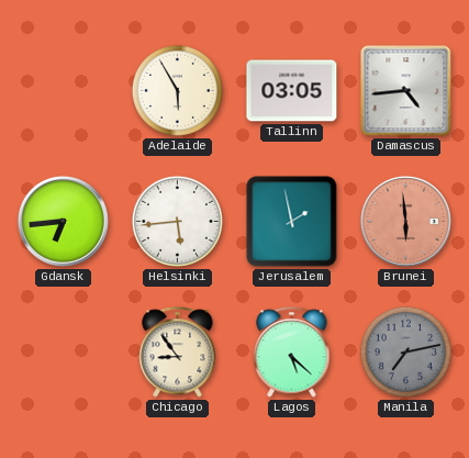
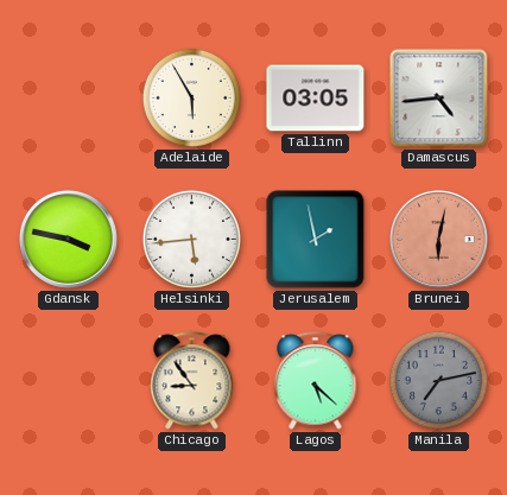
Gdansk: 6:44 -> 3:47 (68, 239)
Brunei: 5:59 -> 6:02 (438, 239)
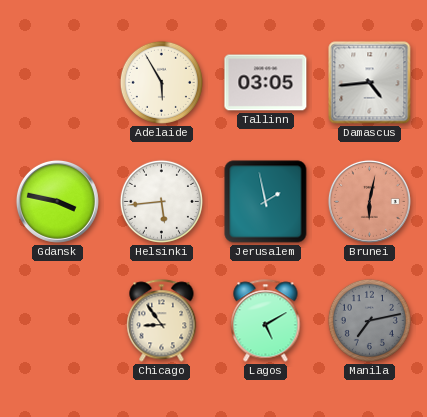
Lagos: 5:22 -> 5:10 (266, 321)
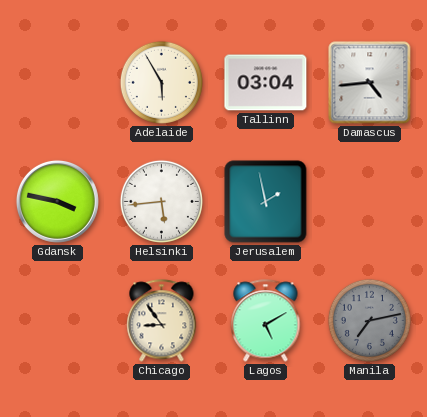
Tallinn: 03:05 -> 03:04 (266, 83)
Brunei: 6:02 -> none (369, 201)
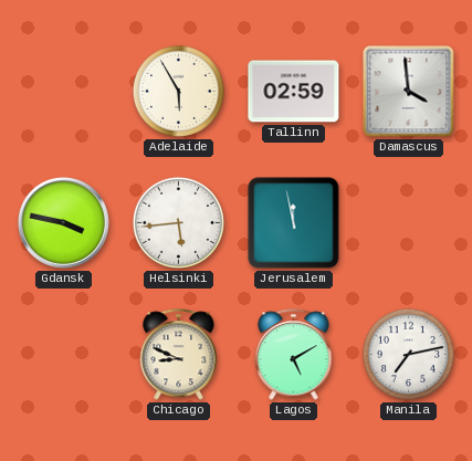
Tallinn: 03:04 -> 02:59 (294, 92)
Damascus: 4:44 -> 3:59 (409, 92)
Jerusalem: 1:58 -> 11:58 (294, 223)
Chicago: 8:54 -> 8:49 (179, 355)
Manila dial: grey -> white (408, 354)
